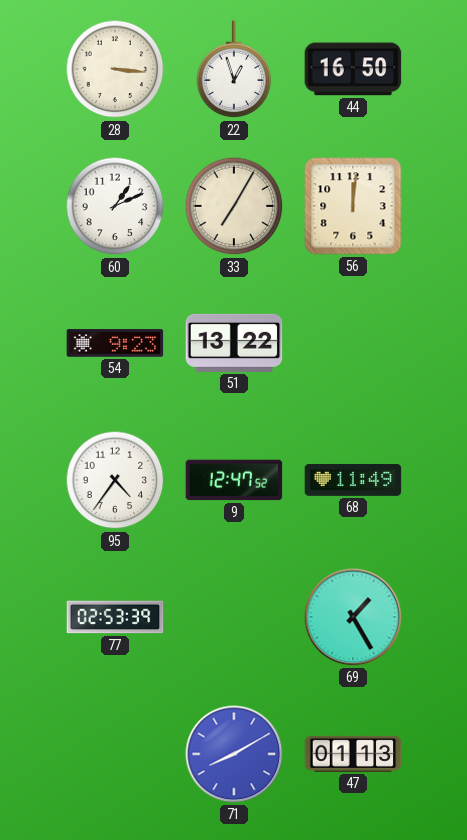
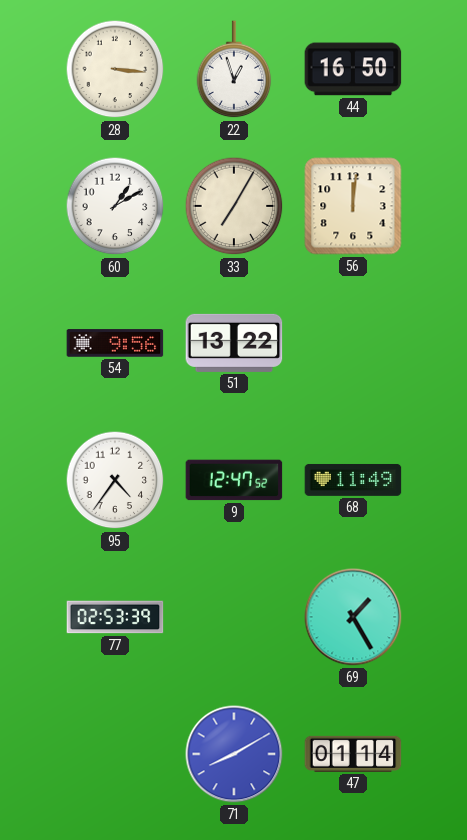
60: 1:11 -> 1:10 (115, 206)
54: 9:23 -> 9:56 (115, 343)
47: 01:13 -> 01:14 (353, 754)
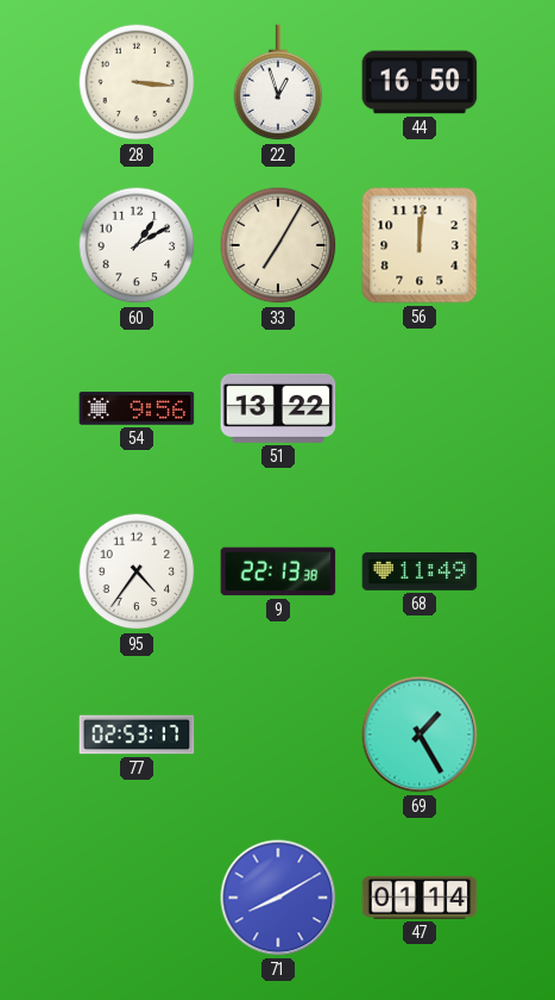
9: 12:47 -> 22:13 (278, 571)
77: 02:53:39 -> 02:53:17 (137, 735)
